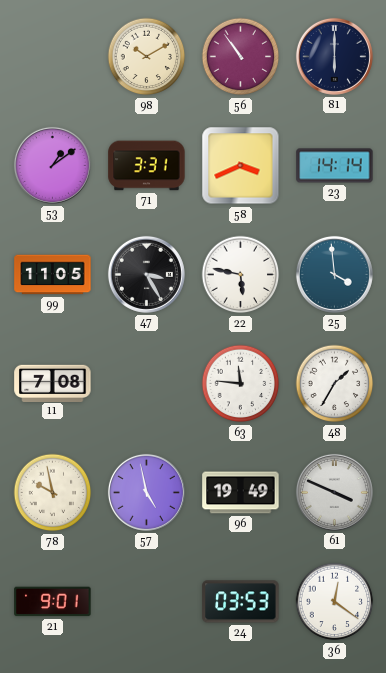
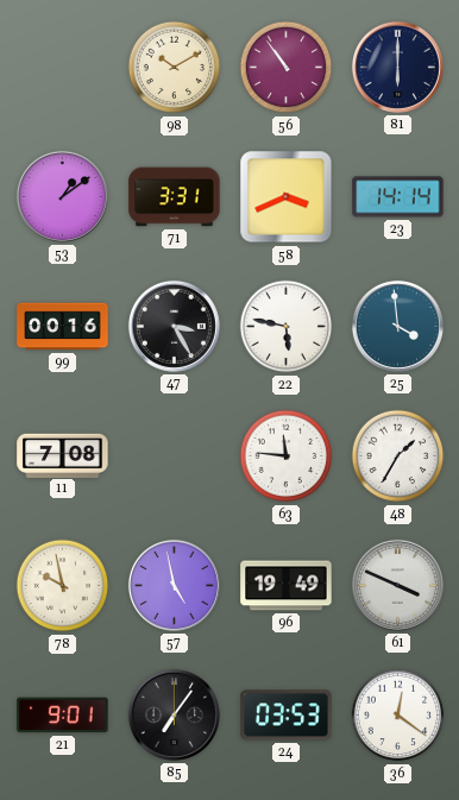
99: 11:05 -> 00:16 (63, 327)
85: none -> 7:06 (174, 714)
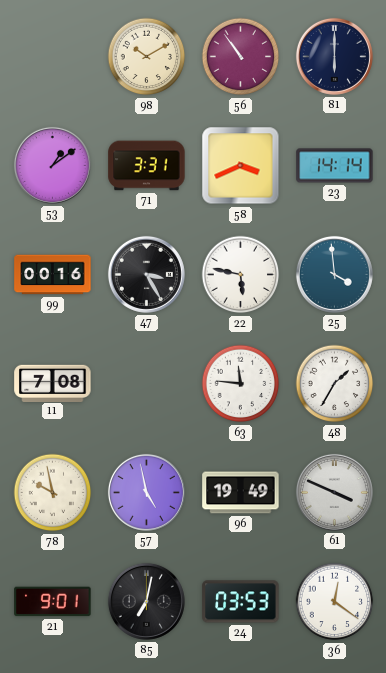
85: 7:06 -> 7:02 (146, 601)
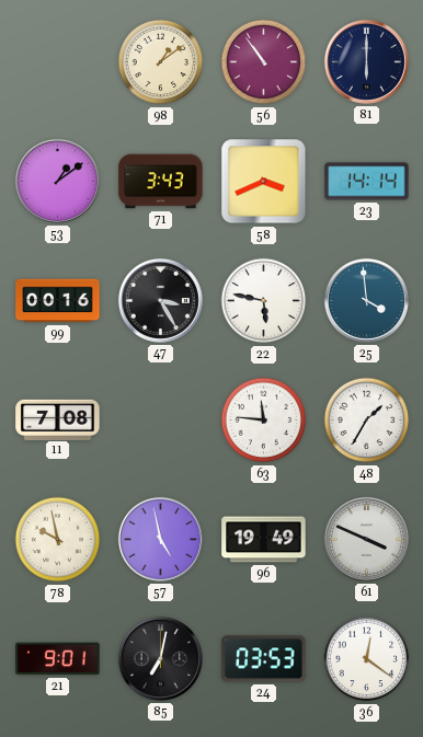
98: 10:10 -> 1:09 (161, 62)
71: 3:31 -> 3:43 (161, 182)
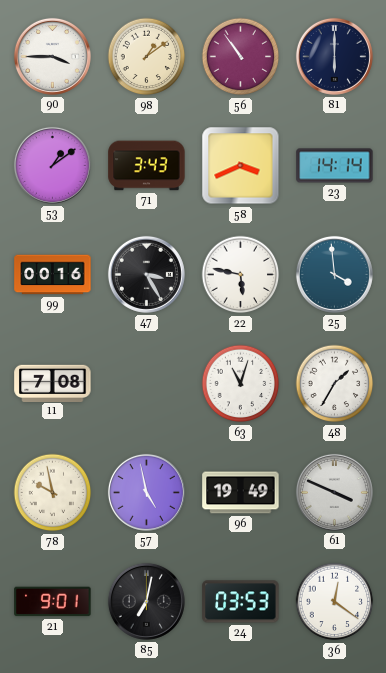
90: none -> 3:45 (52, 56)
63: 11:46 -> 11:03 (241, 384)
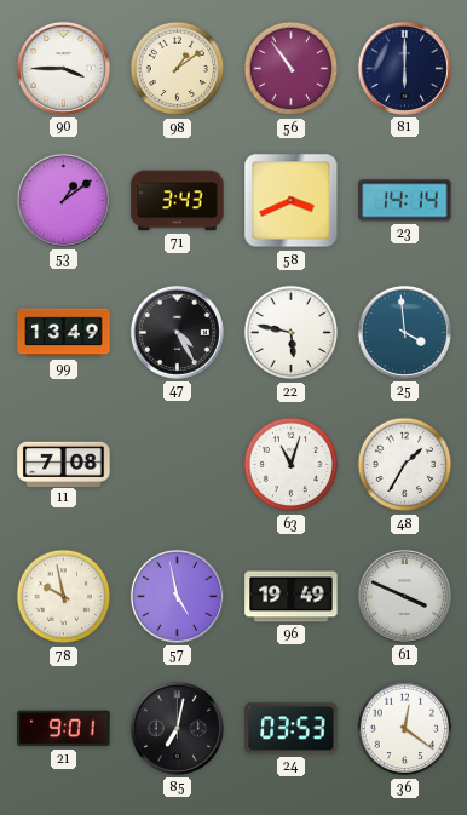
99: 00:16 -> 13:49 (64, 333)
47: 3:25 -> 4:25 (177, 332)
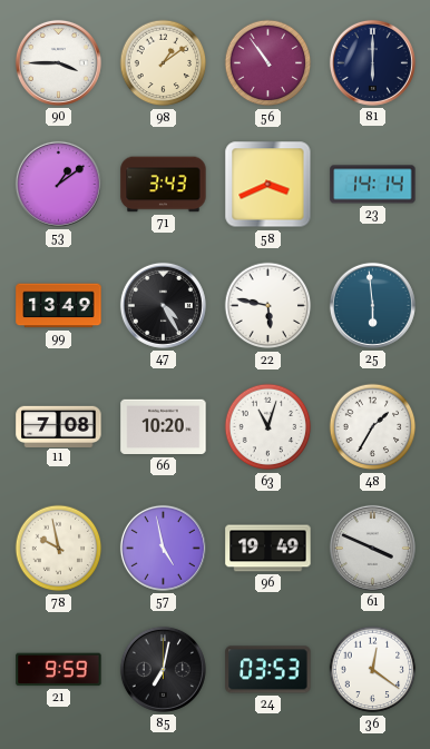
25: 3:59 -> 5:59 (372, 305)
66: none -> 10:20 (164, 427)
21: 9:01 -> 9:59 (59, 670)
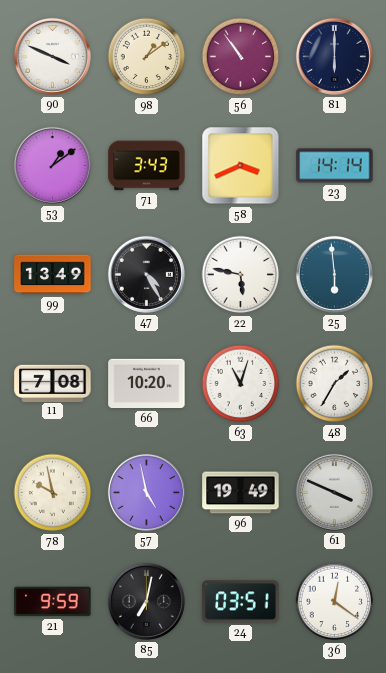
90: 3:45 -> 3:49 (52, 56)
24: 03:53 -> 03:51 (241, 602)
